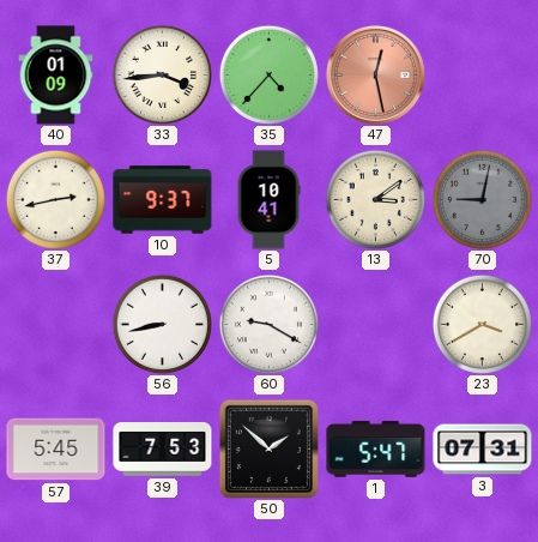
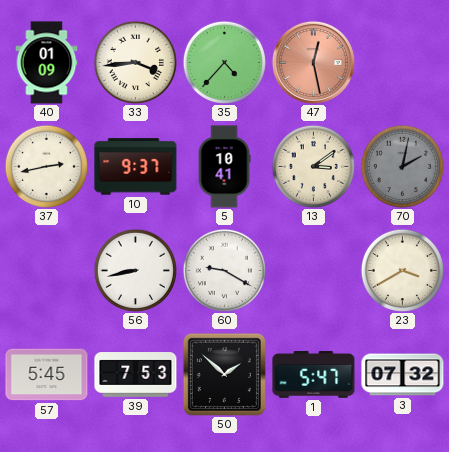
70: 9:02 -> 2:02 (402, 166)
3: 07:31 -> 07:32 (403, 375)
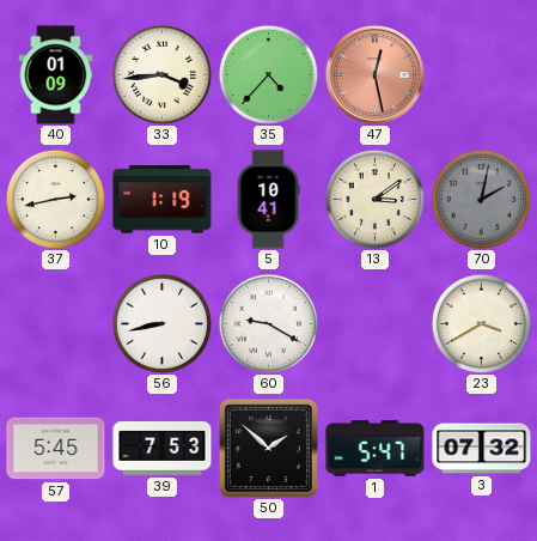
10: 9:37 -> 1:19 (163, 200)
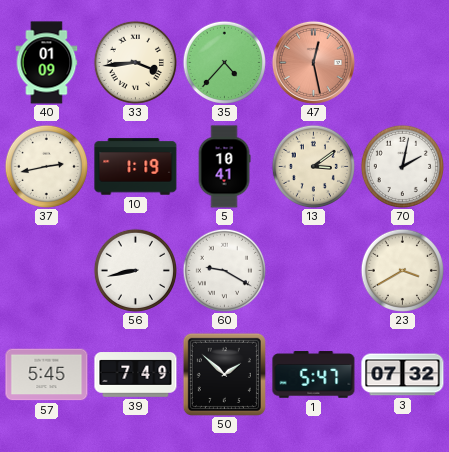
70 dial: grey -> white (402, 166)
39: 7:53 -> 7:49 (136, 375)
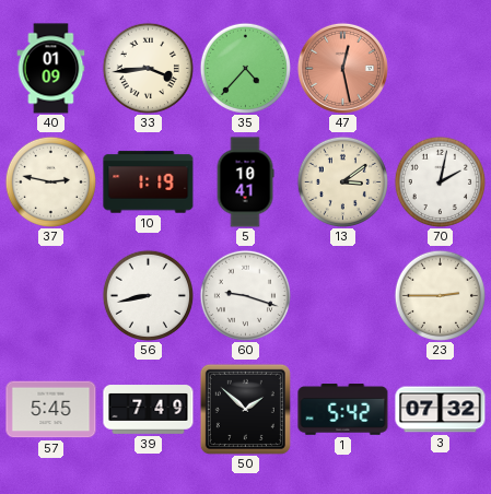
37: 2:43 -> 2:47 (50, 181)
60: 9:20 -> 9:18 (245, 295)
23: 3:40 -> 2:45 (440, 295)
1: 5:47 -> 5:42 (343, 410)
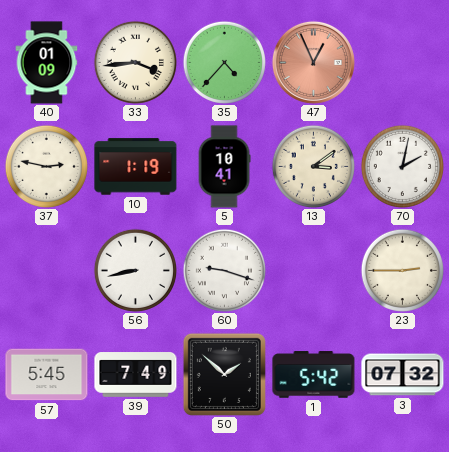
47: 12:28 -> 12:56 (313, 62)
